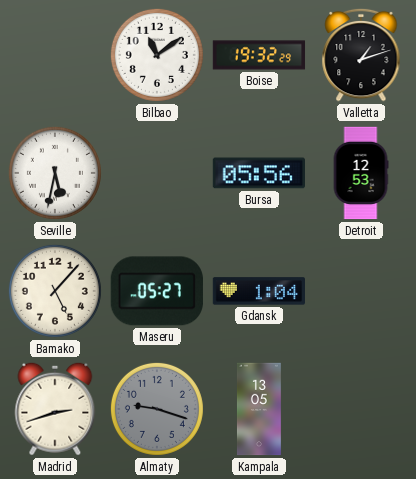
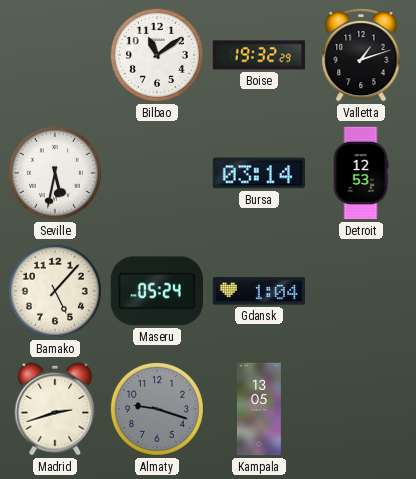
Bursa: 05:56 -> 03:14 (259, 173)
Maseru: 05:27 -> 05:24 (157, 291)
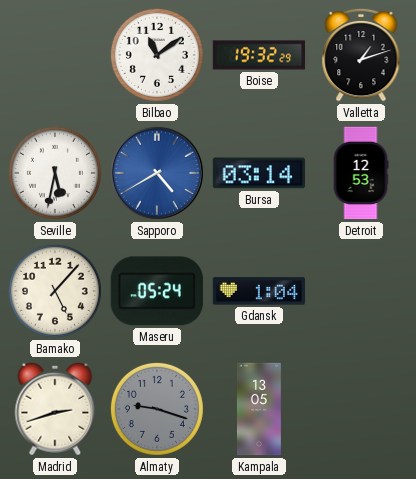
Sapporo: none -> 4:40 (157, 173)
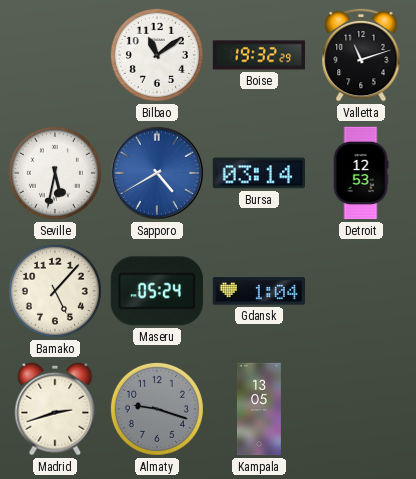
Valletta: 1:12 -> 11:12 (361, 55)
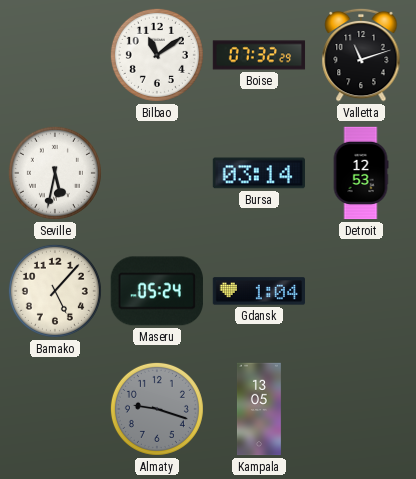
Boise: 19:32 -> 07:32 (259, 55)
Sapporo: 4:40 -> none (157, 173)
Madrid: 2:42 -> none (55, 409)
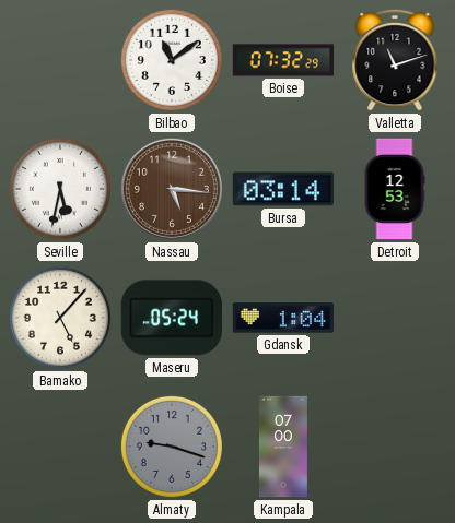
Nassau: none -> 5:16 (172, 189)
Kampala: 13:05 -> 07:00 (283, 447)
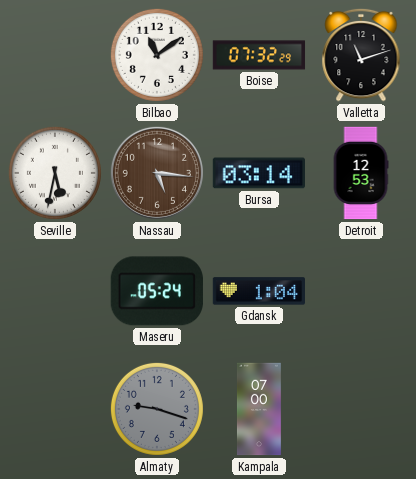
Bamako: 5:07 -> none (60, 318)
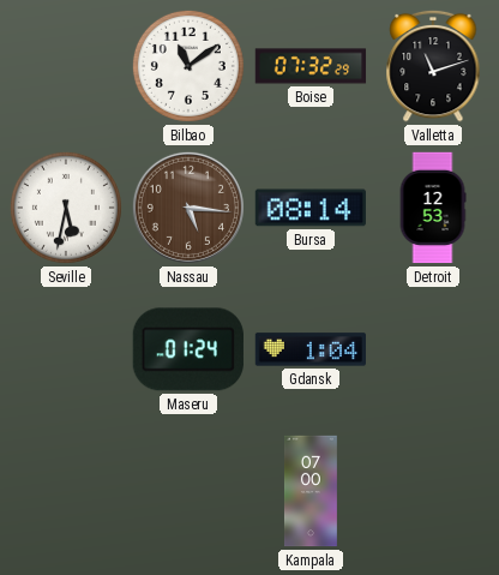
Bursa: 03:14 -> 08:14 (311, 208)
Maseru: 05:24 -> 01:24 (188, 349)
Almaty: 9:18 -> none (157, 409)
